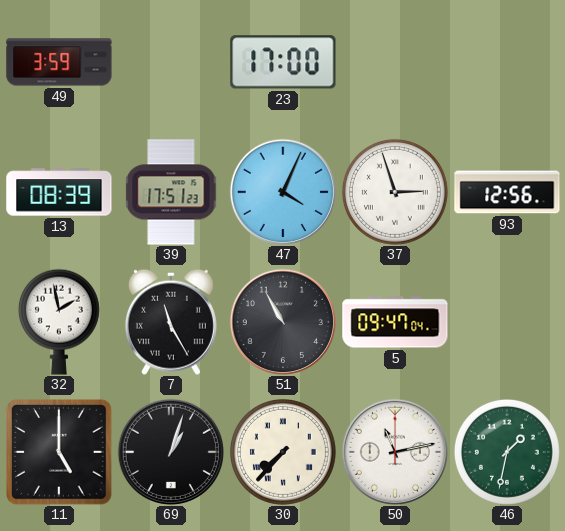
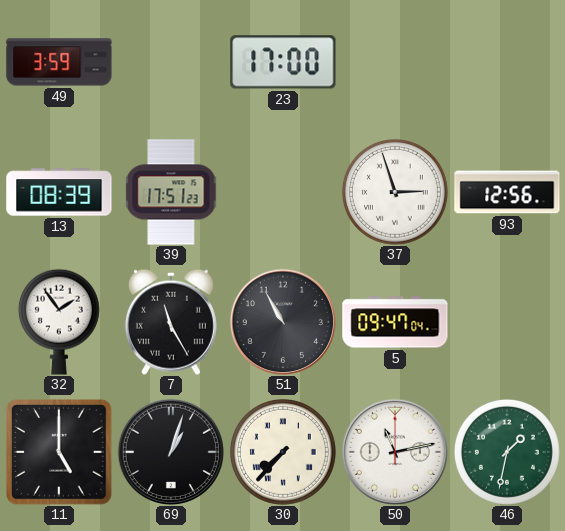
47: 4:04 -> none (282, 191)
32: 1:58 -> 1:54 (59, 322)
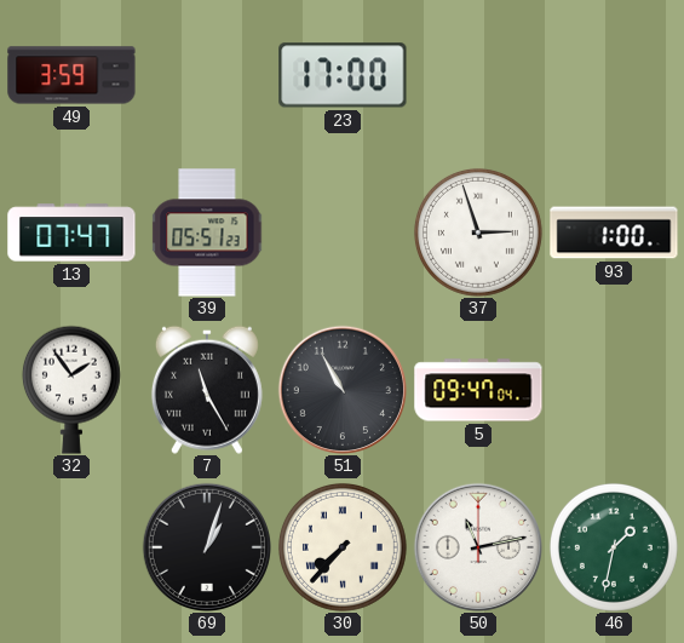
13: 08:39 -> 07:47 (71, 232)
39: 17:51 -> 05:51 (207, 232)
93: 12:56 -> 1:00 (614, 232)
11: 5:00 -> none (60, 453)
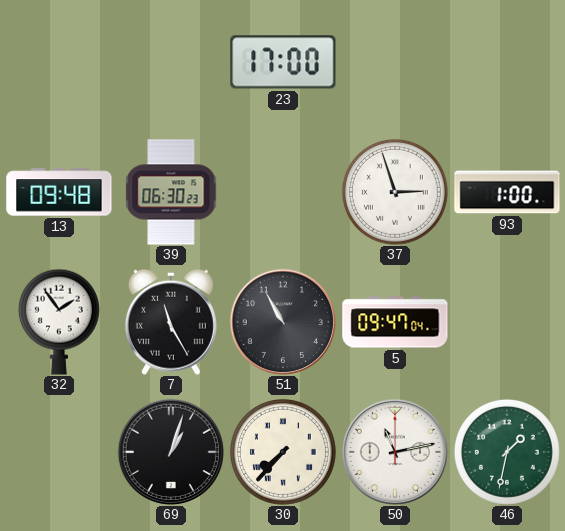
49: 3:59 -> none (71, 75)
13: 07:47 -> 09:48 (59, 192)
39: 05:51 -> 06:30 (171, 192)
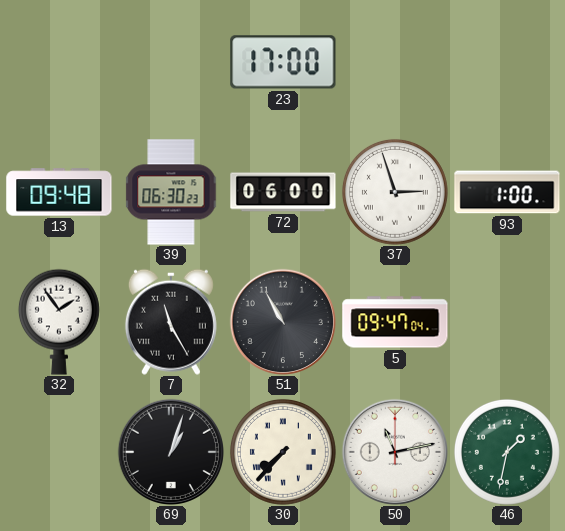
72: none -> 06:00 (283, 192)
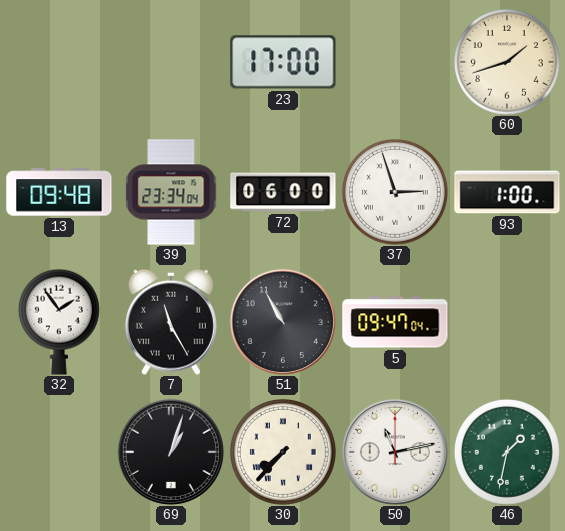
60: none -> 1:42 (507, 62)
39: 06:30 -> 23:34 (171, 192)
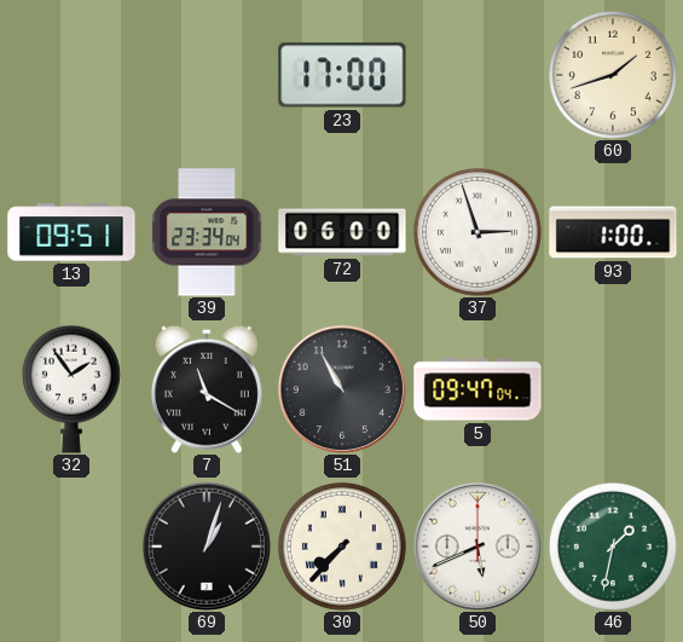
13: 09:48 -> 09:51 (71, 232)
7: 11:25 -> 11:20 (207, 389)
50: 11:13 -> 5:41 (476, 545)
